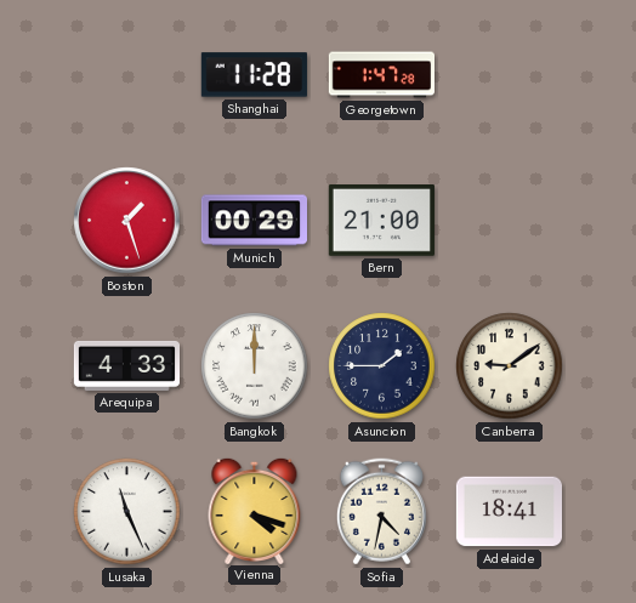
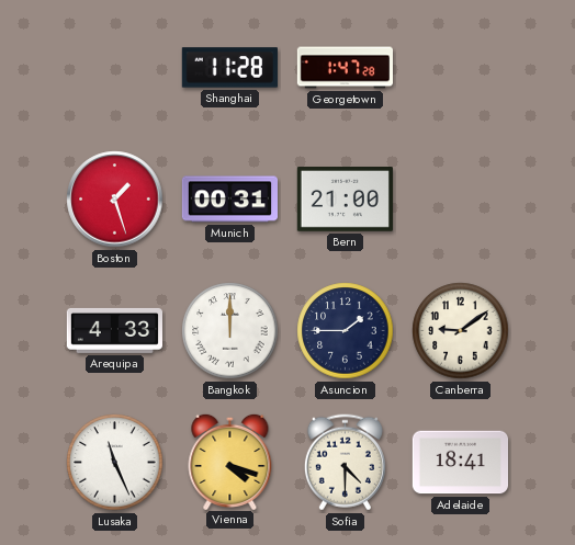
Munich: 00:29 -> 00:31 (229, 200)
Sofia: 4:32 -> 4:30 (345, 463)
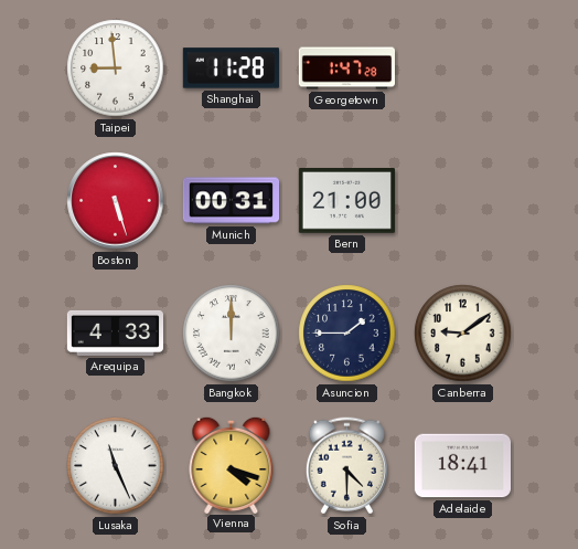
Taipei: none -> 8:59 (116, 68)
Boston: 1:27 -> 5:27 (116, 201)
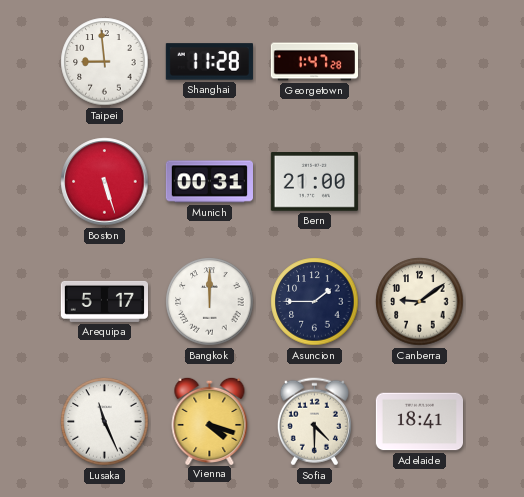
Arequipa: 4:33 -> 5:17 (104, 301)
